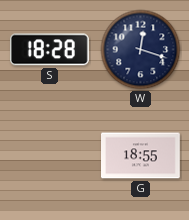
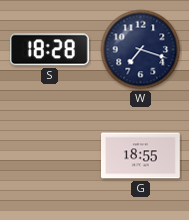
W: 12:18 -> 7:18 (141, 50)
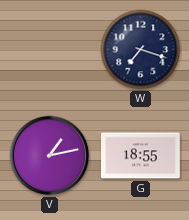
S: 18:28 -> none (49, 50)
V: none -> 1:13 (50, 156)
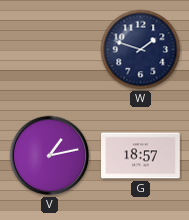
W: 7:18 -> 1:48 (141, 50)
G: 18:55 -> 18:57 (141, 156)
